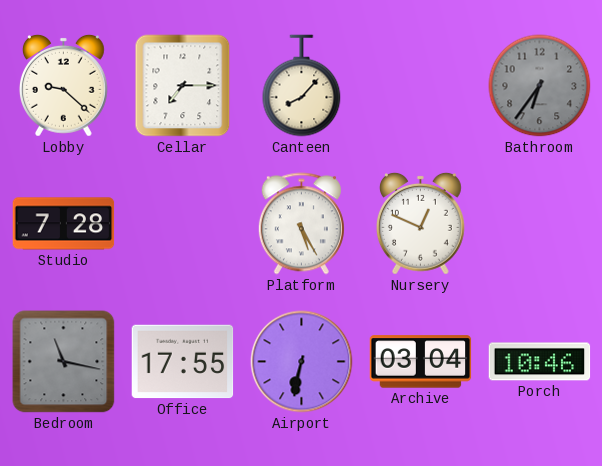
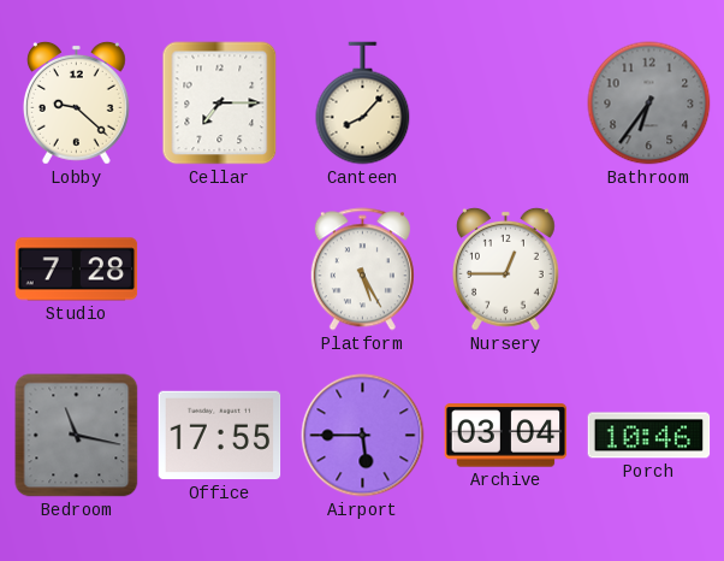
Nursery: 12:49 -> 12:45 (505, 268)
Airport: 6:32 -> 5:45 (363, 436)
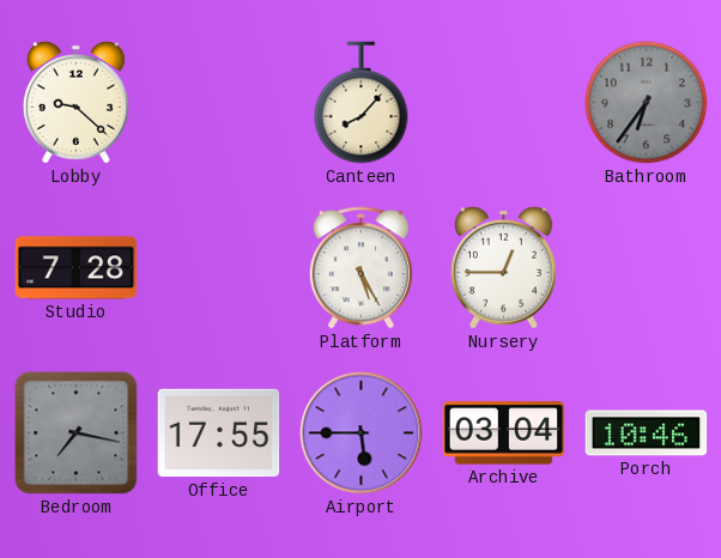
Cellar: 7:15 -> none (220, 104)
Bedroom: 11:17 -> 7:17 (77, 433)
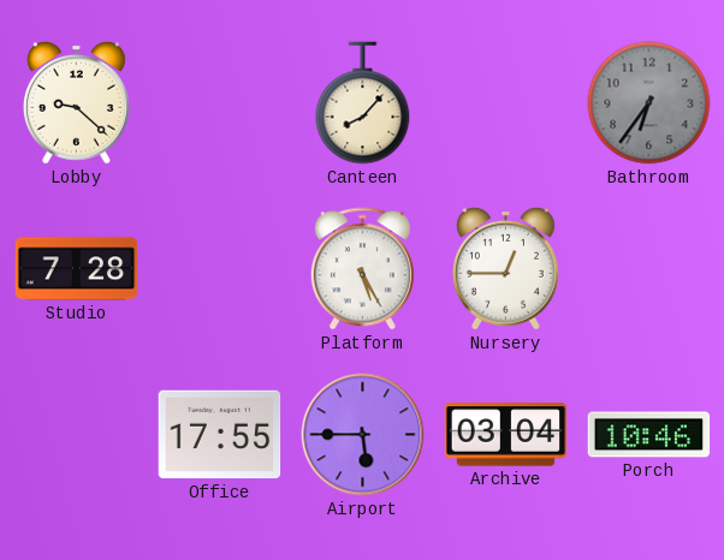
Bedroom: 7:17 -> none (77, 433)
